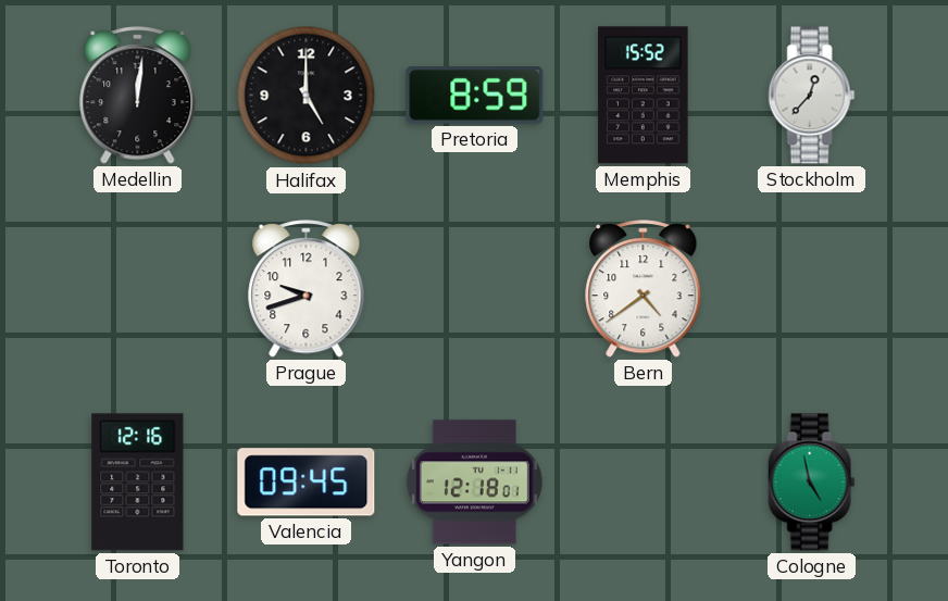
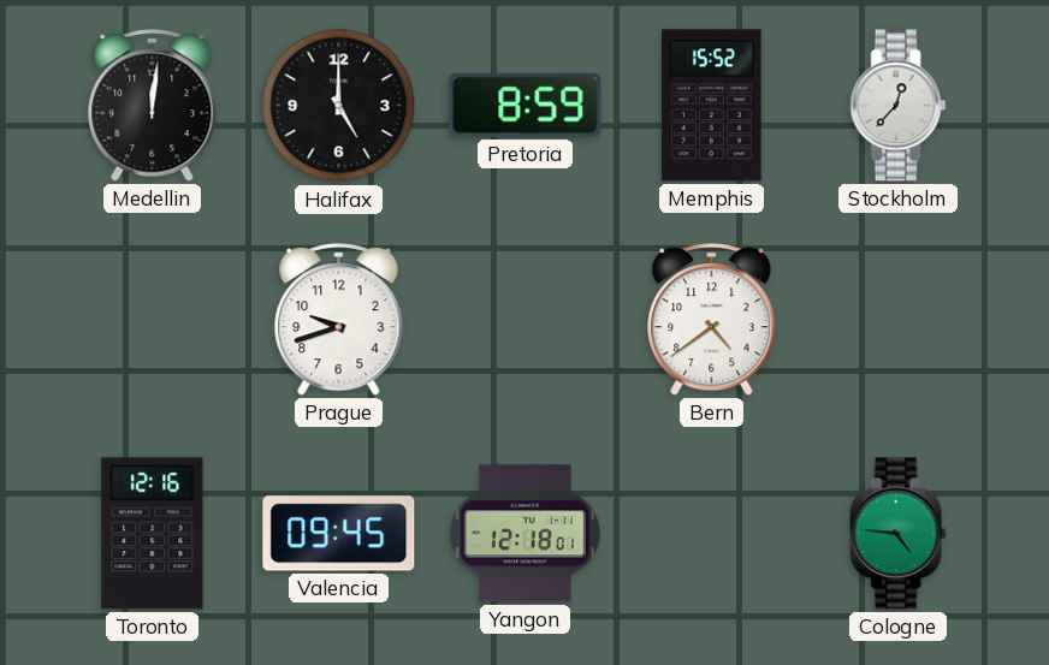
Cologne: 4:58 -> 4:46 (899, 534)
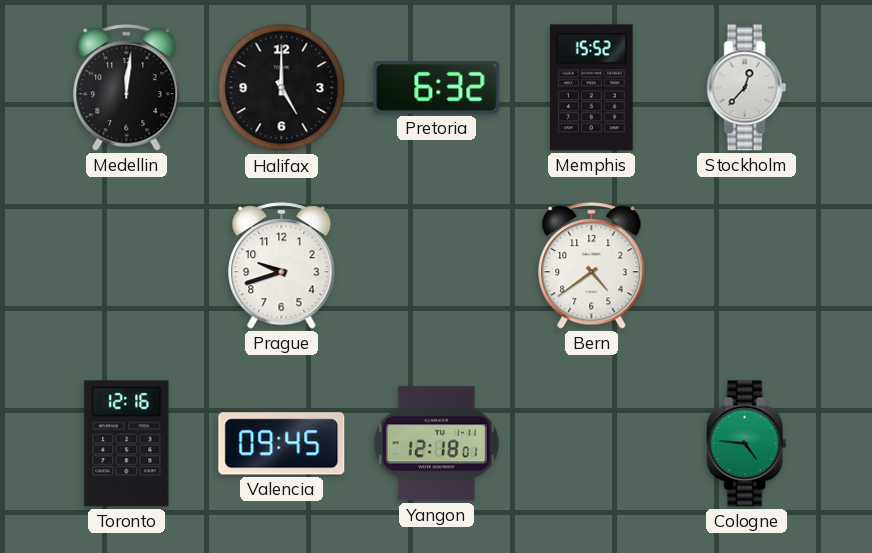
Pretoria: 8:59 -> 6:32 (437, 88)
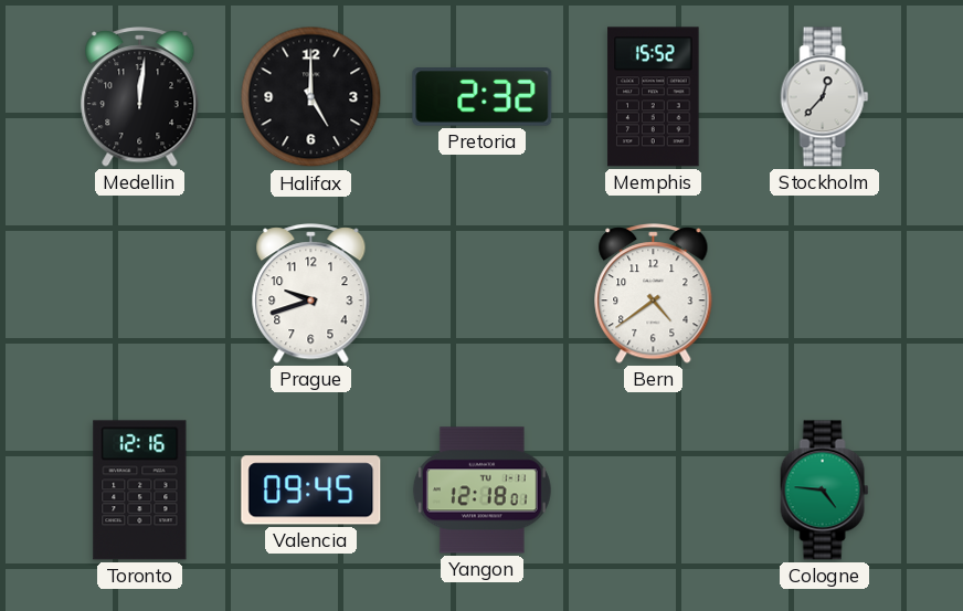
Pretoria: 6:32 -> 2:32 (483, 97)
